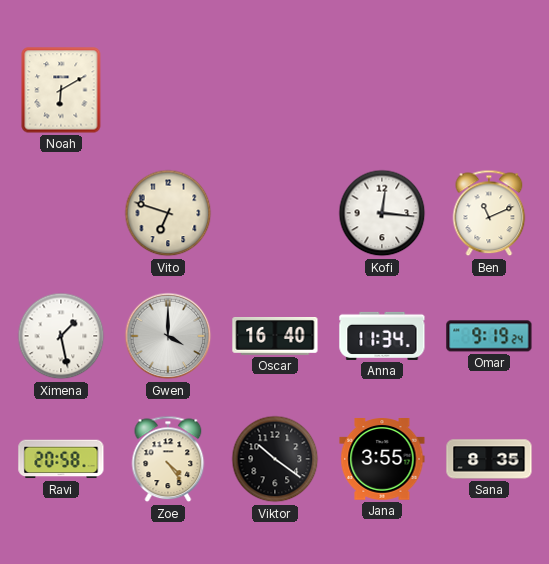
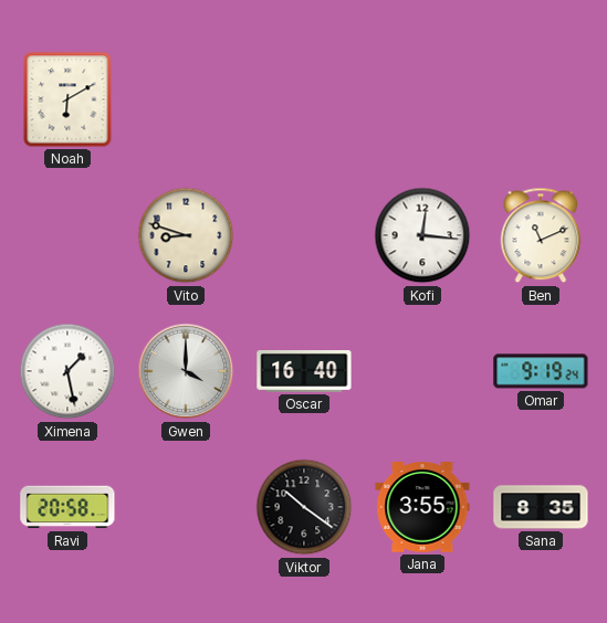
Vito: 6:48 -> 8:48 (186, 235)
Anna: 11:34 -> none (382, 336)
Zoe: 4:24 -> none (168, 459)
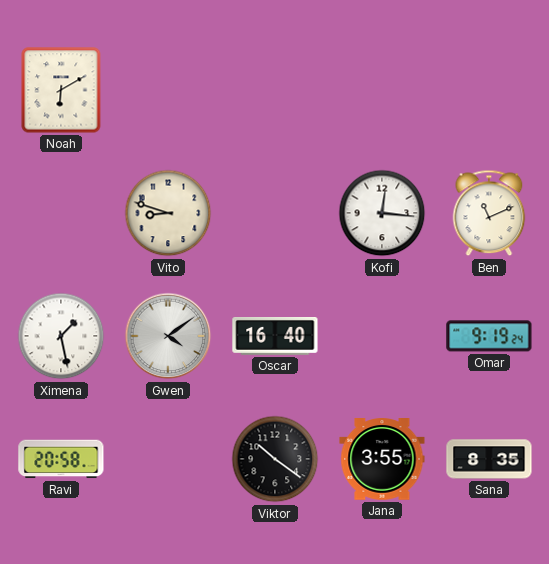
Gwen: 4:00 -> 4:09 (168, 336)
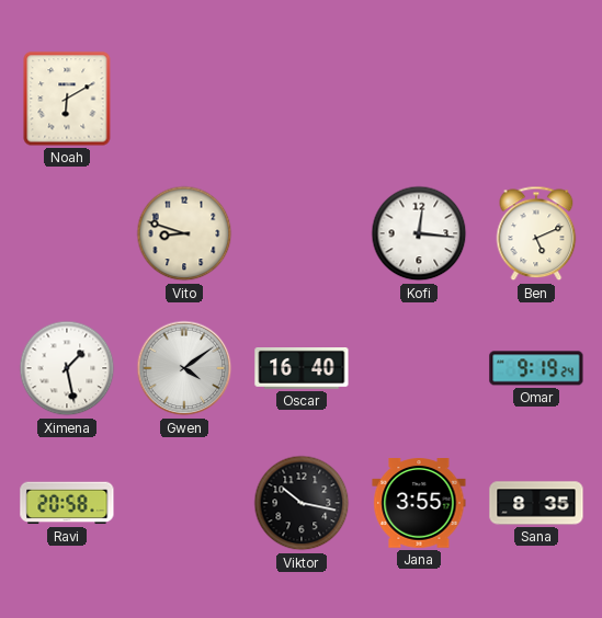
Ben: 11:11 -> 5:11 (536, 233)
Viktor: 10:21 -> 10:17 (302, 503)
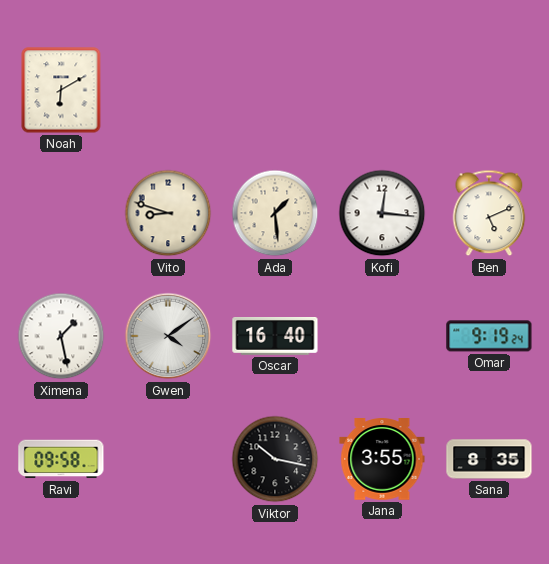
Ada: none -> 1:29 (275, 213)
Ravi: 20:58 -> 09:58 (61, 459)
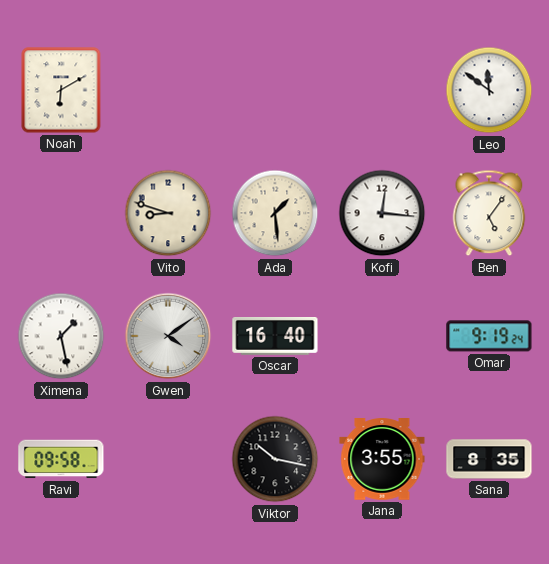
Leo: none -> 11:51 (489, 90)
Ben: 5:11 -> 5:06 (489, 213)
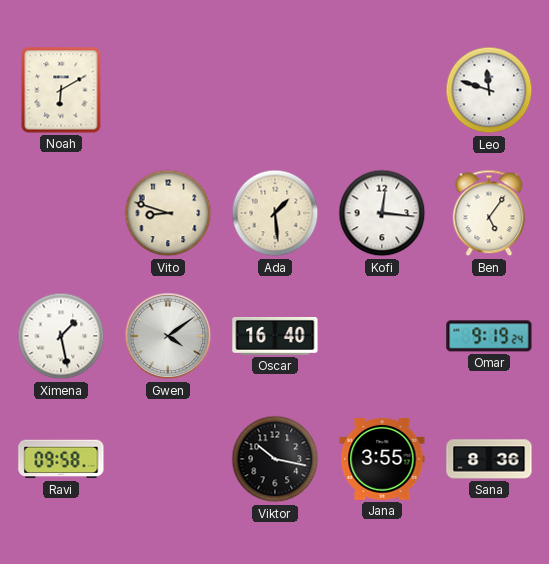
Leo: 11:51 -> 11:48 (489, 90)
Sana: 8:35 -> 8:36 (489, 459)
